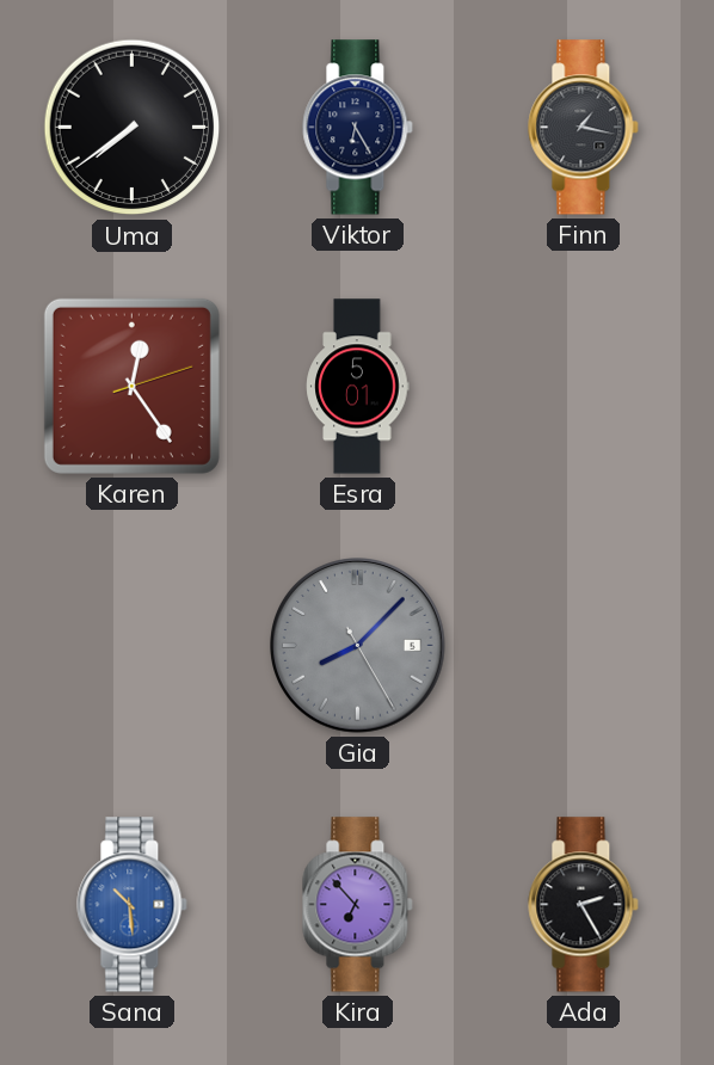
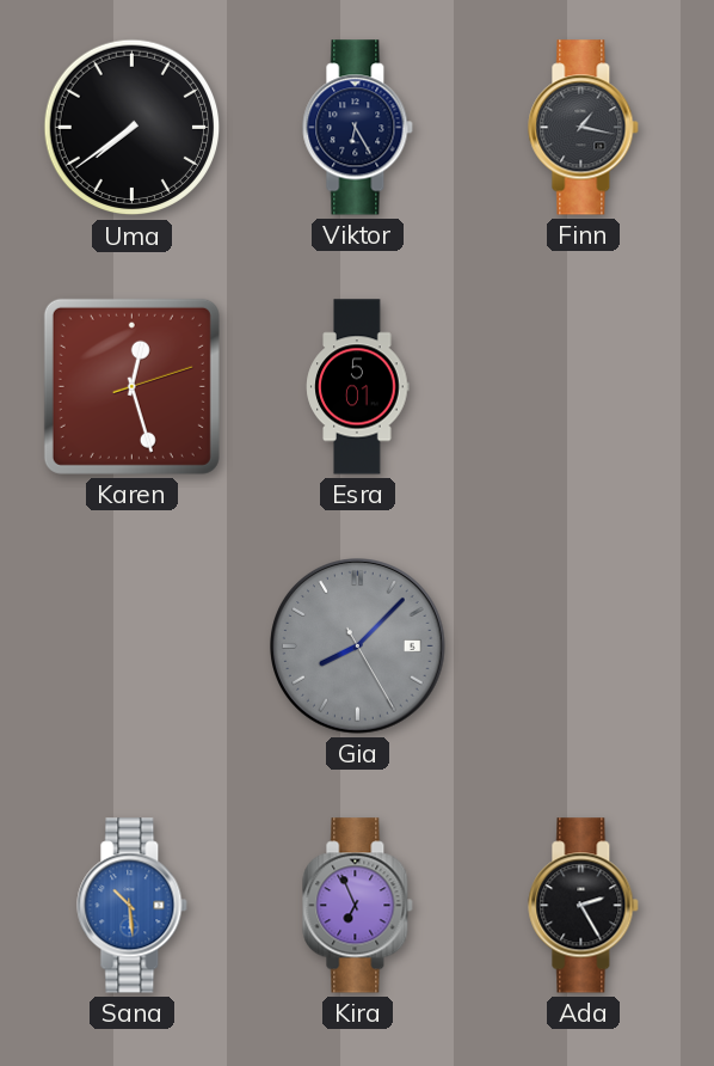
Karen: 12:24 -> 12:27 (131, 386)
Kira: 6:53 -> 6:56 (358, 906)
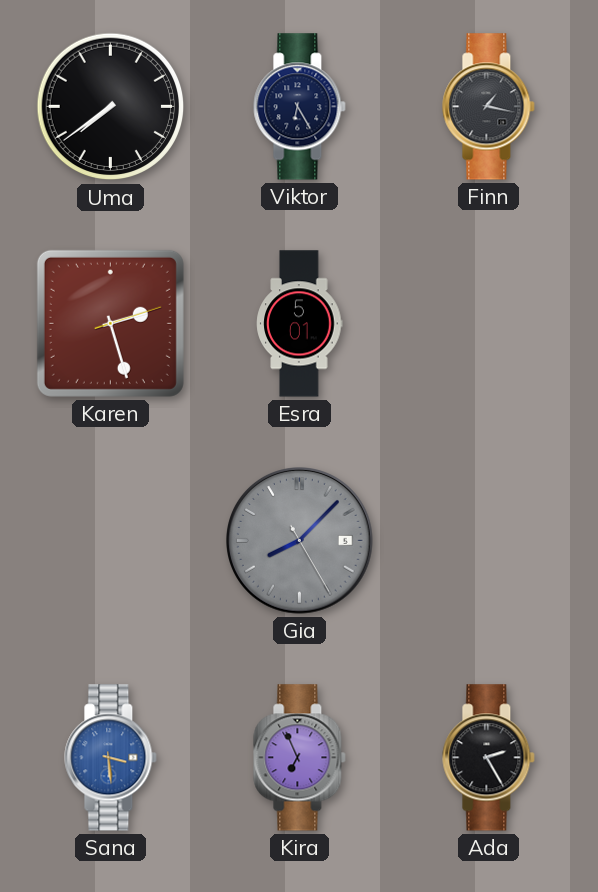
Karen: 12:27 -> 2:27 (110, 323)
Sana: 10:29 -> 3:29 (111, 758)
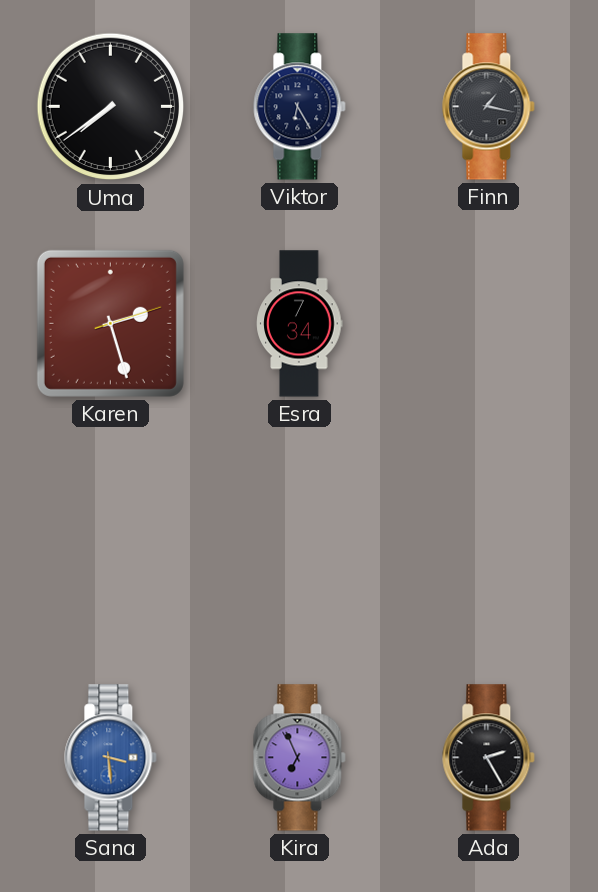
Esra: 5:01 -> 7:34 (300, 324)
Gia: 8:07 -> none (300, 541)
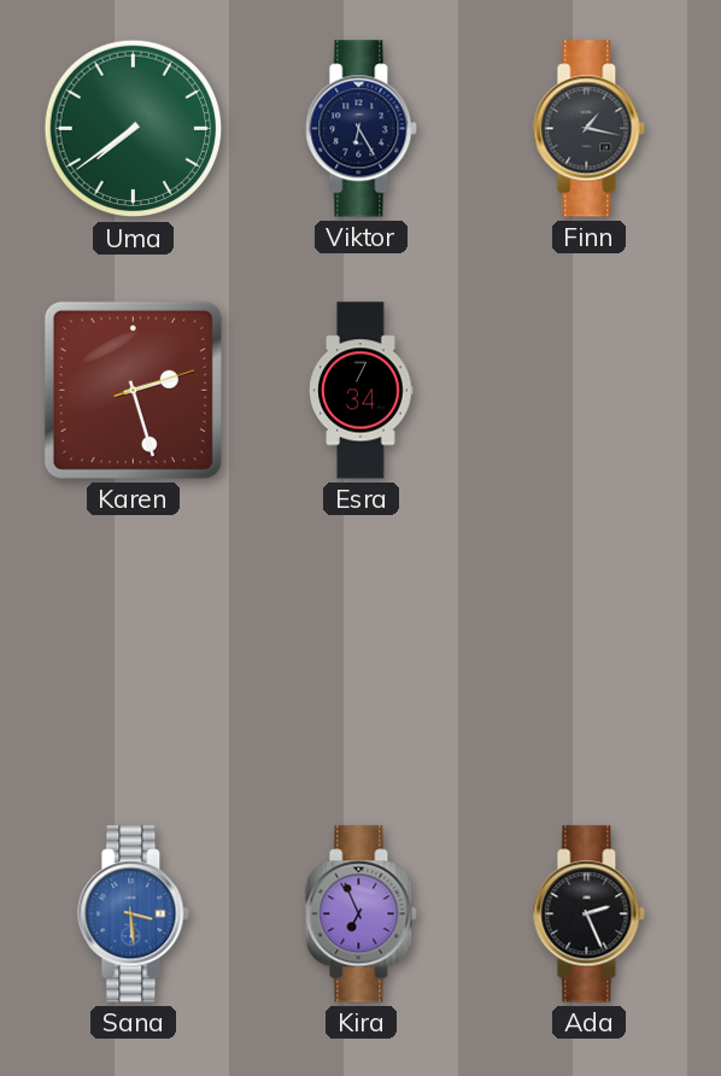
Uma dial: black -> green (134, 129)
Ada: 2:25 -> 2:26 (590, 914)
